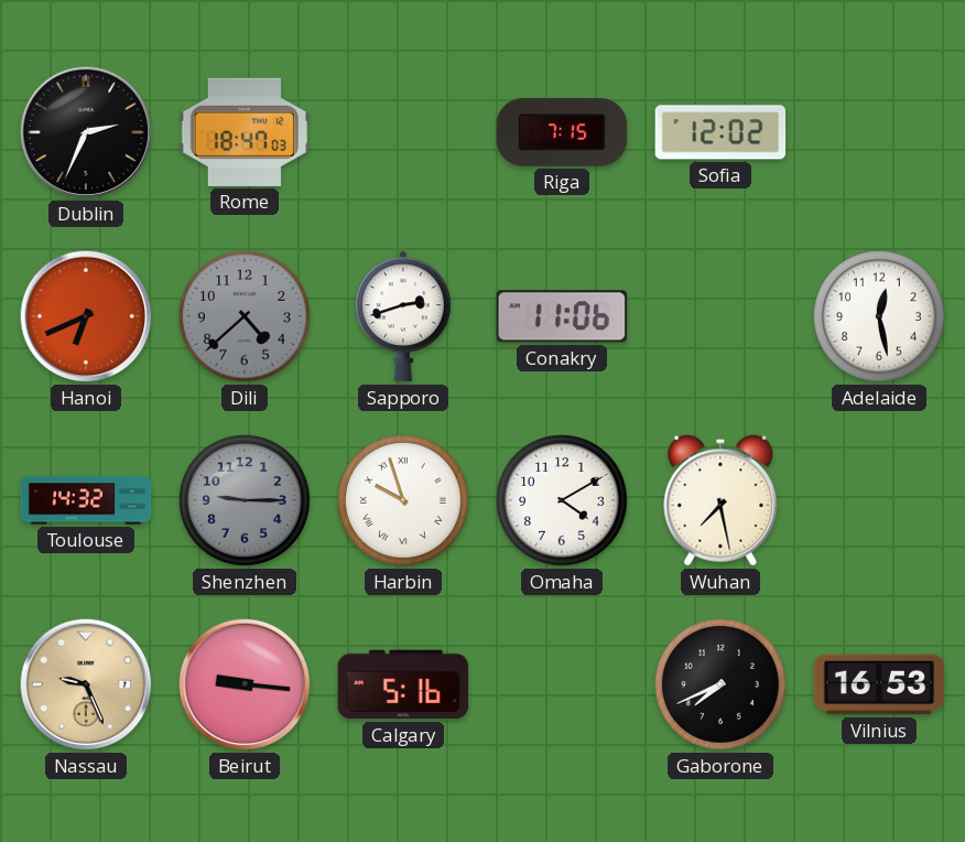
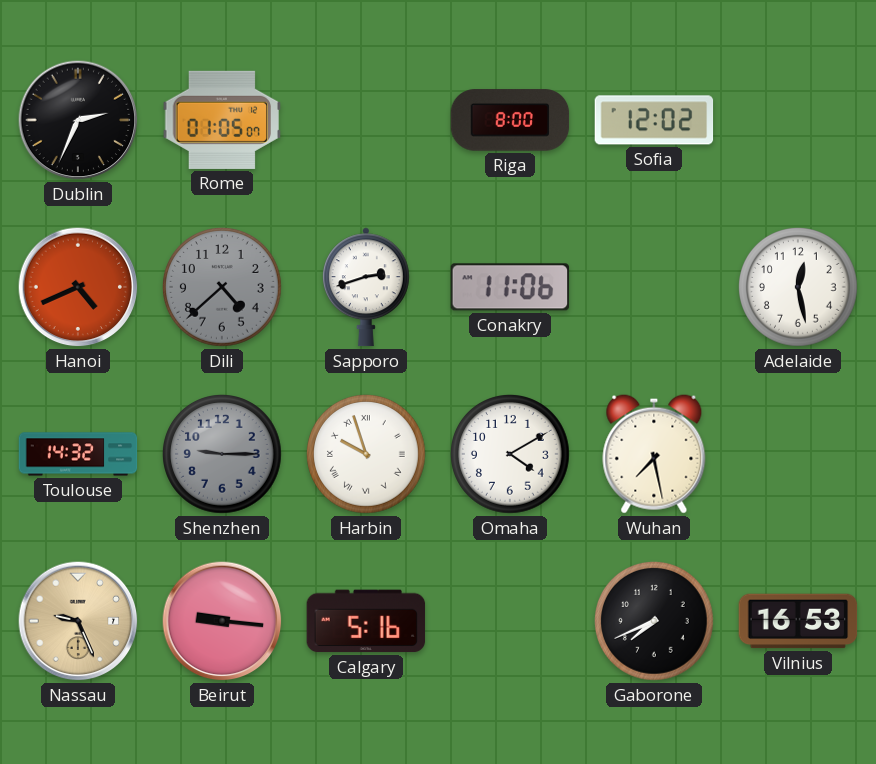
Rome: 18:47 -> 01:05 (222, 120)
Riga: 7:15 -> 8:00 (510, 120)
Hanoi: 6:41 -> 4:41 (78, 287)
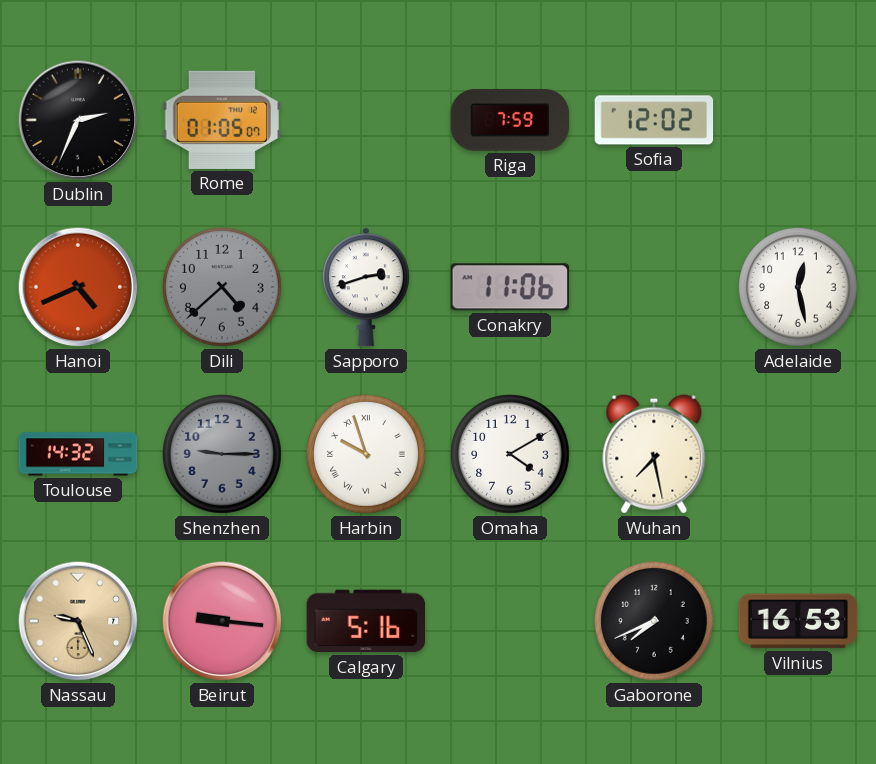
Riga: 8:00 -> 7:59 (510, 120)
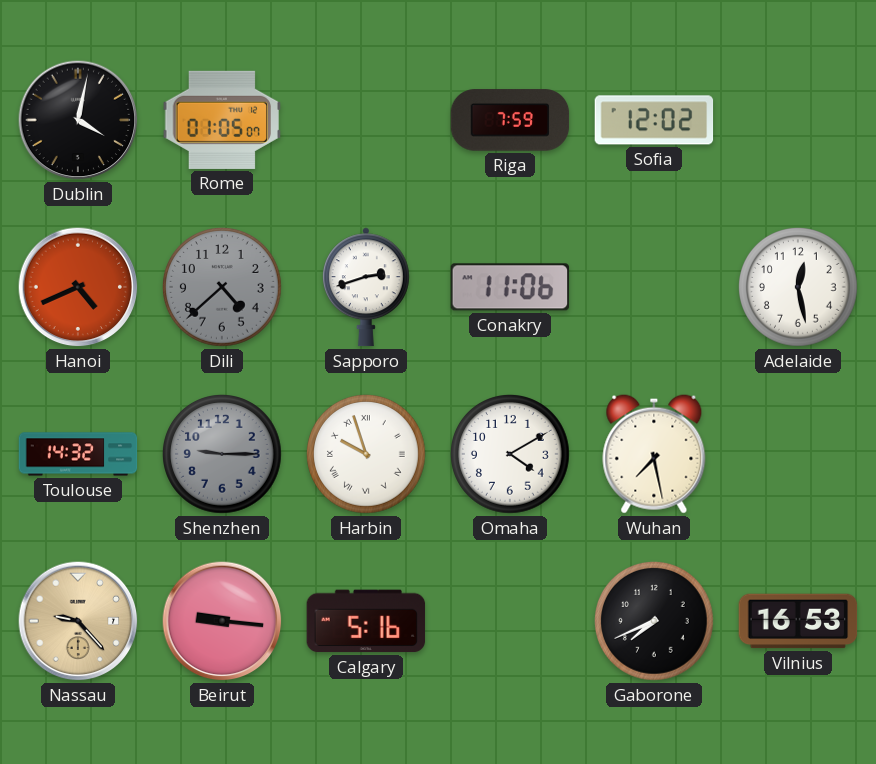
Dublin: 2:34 -> 4:02 (78, 120)
Nassau: 9:26 -> 9:23 (78, 621)
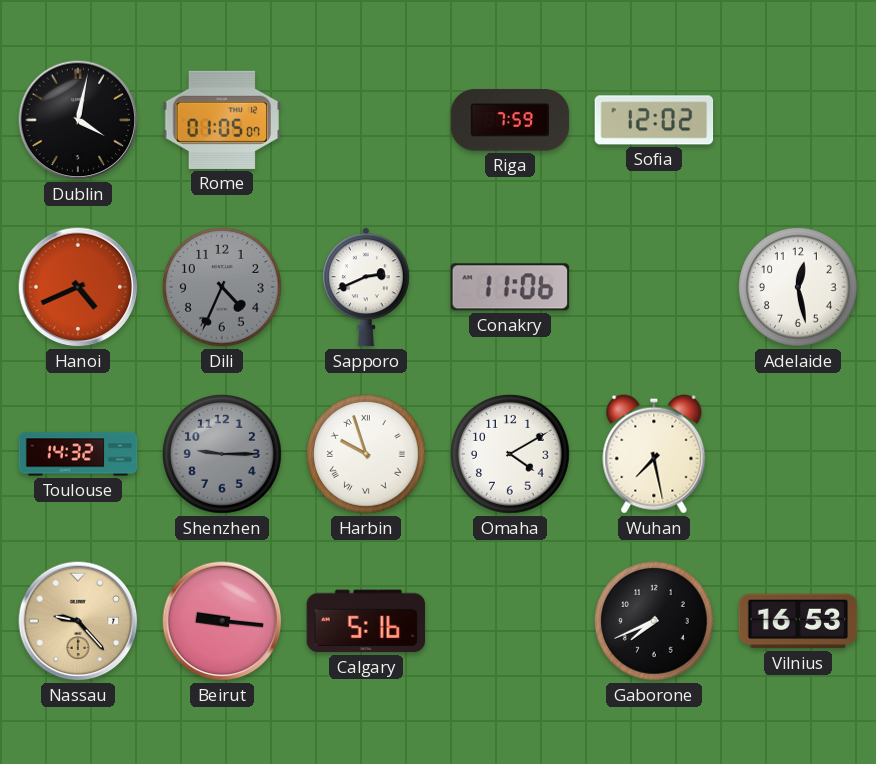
Dili: 4:38 -> 4:34 (223, 288)
Sapporo: 2:42 -> 2:41 (366, 287)
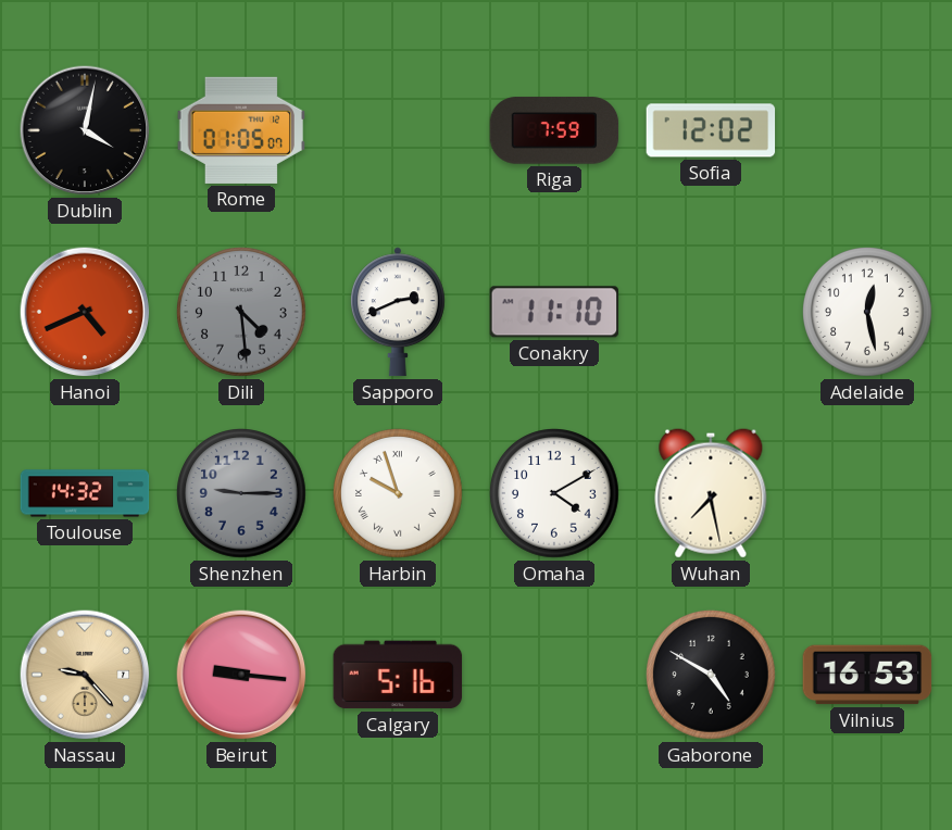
Dili: 4:34 -> 4:29 (242, 313)
Conakry: 11:06 -> 11:10 (554, 312)
Gaborone: 7:41 -> 4:50 (712, 676)
